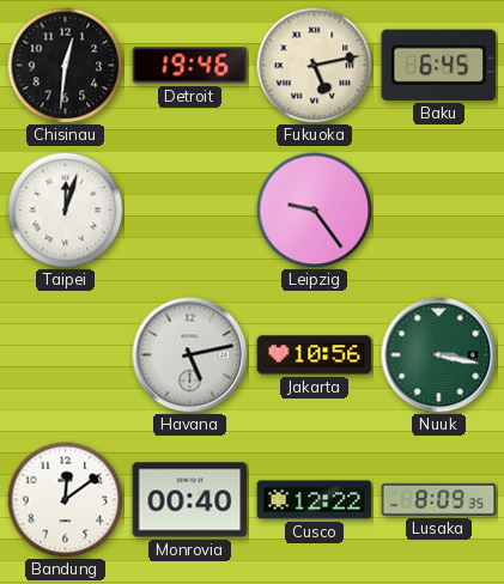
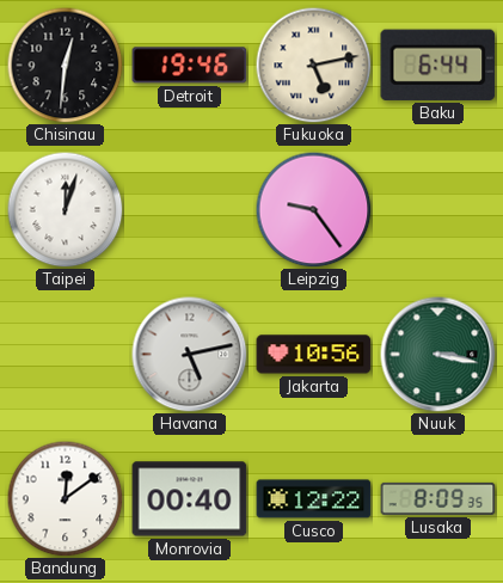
Baku: 6:45 -> 6:44 (438, 65)
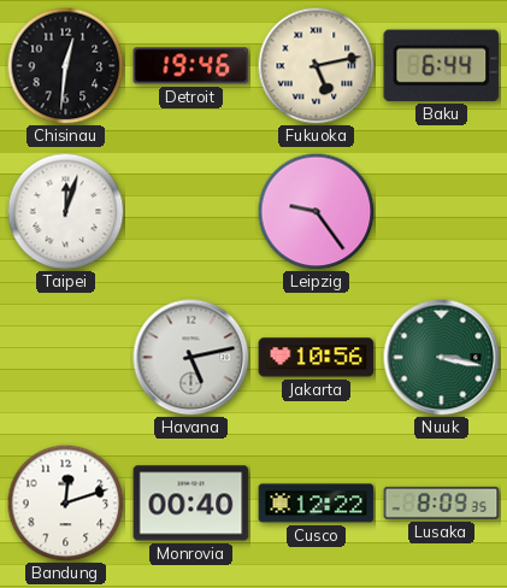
Bandung: 12:09 -> 12:12 (65, 502)
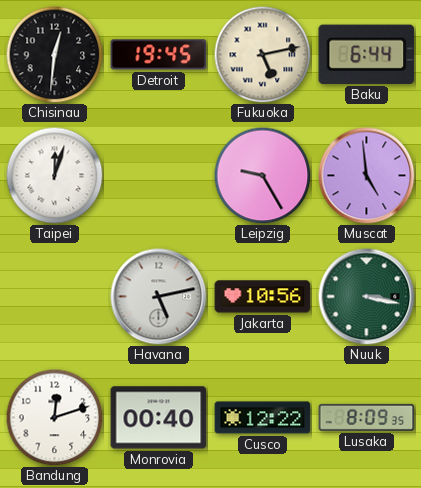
Detroit: 19:46 -> 19:45 (159, 55)
Leipzig: 9:24 -> 9:25 (262, 175)
Muscat: none -> 4:59 (367, 176)
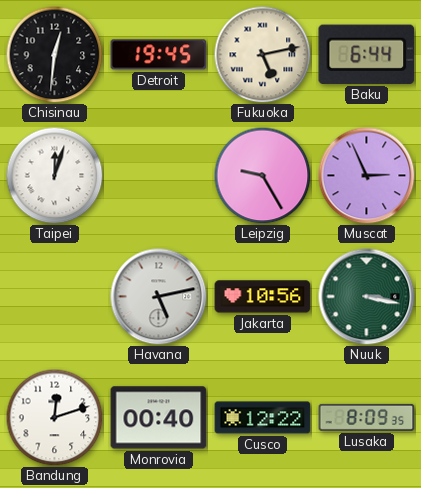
Muscat: 4:59 -> 2:56 (367, 176)
